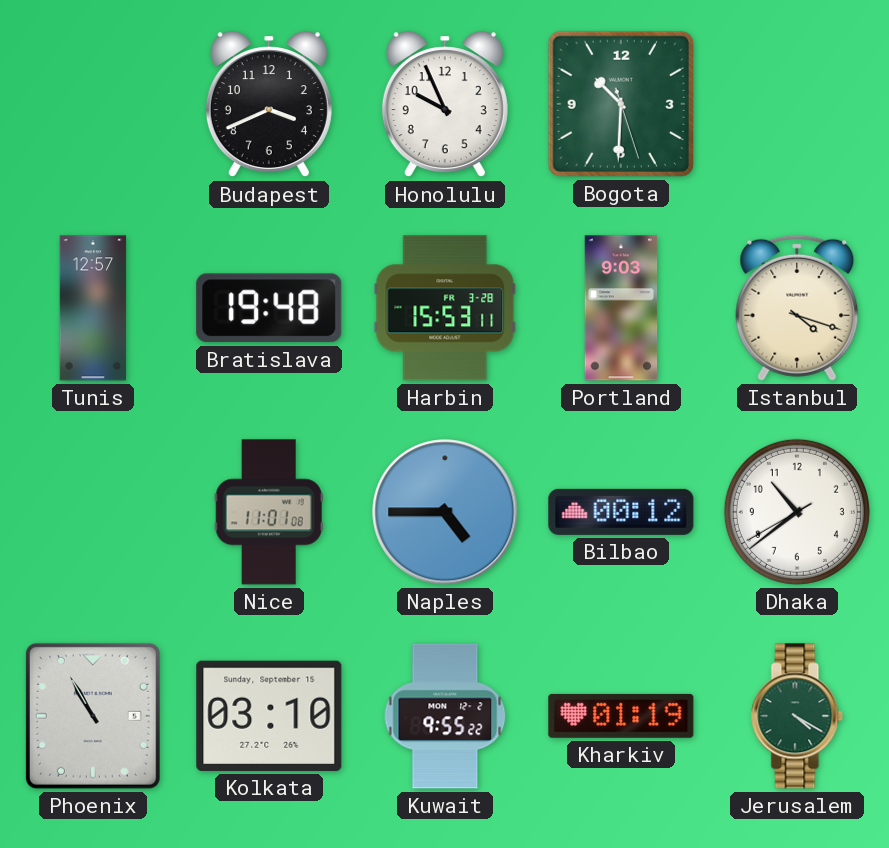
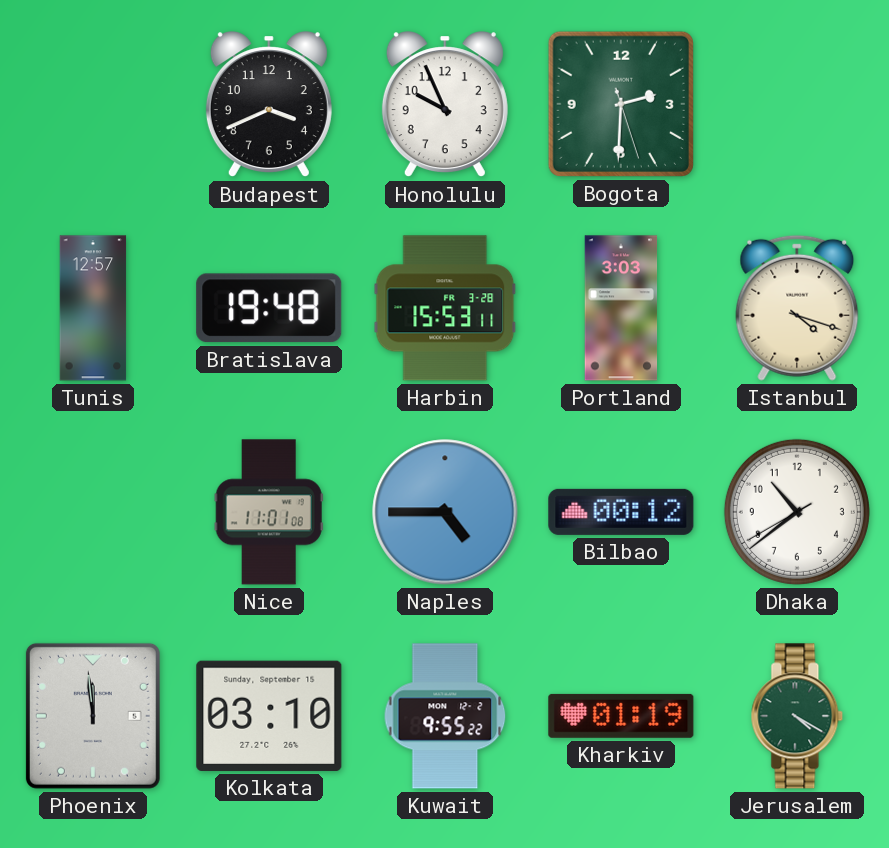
Bogota: 10:30 -> 2:30 (621, 104)
Portland: 9:03 -> 3:03 (621, 308)
Phoenix: 10:55 -> 11:59 (93, 716)
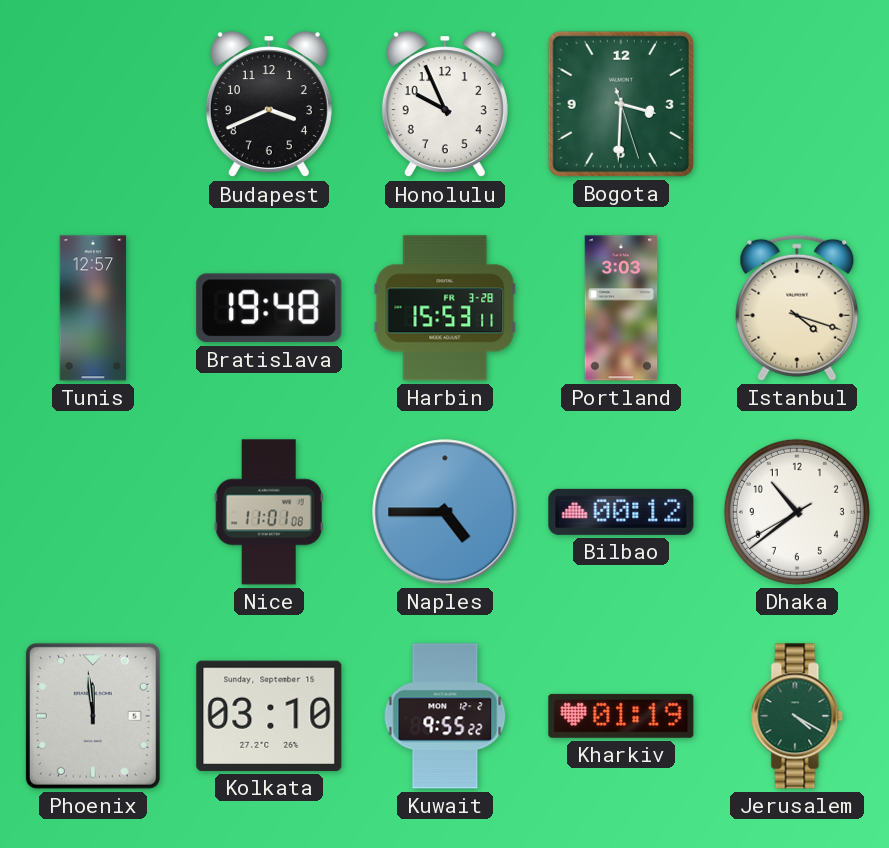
Bogota: 2:30 -> 3:30 (621, 104)
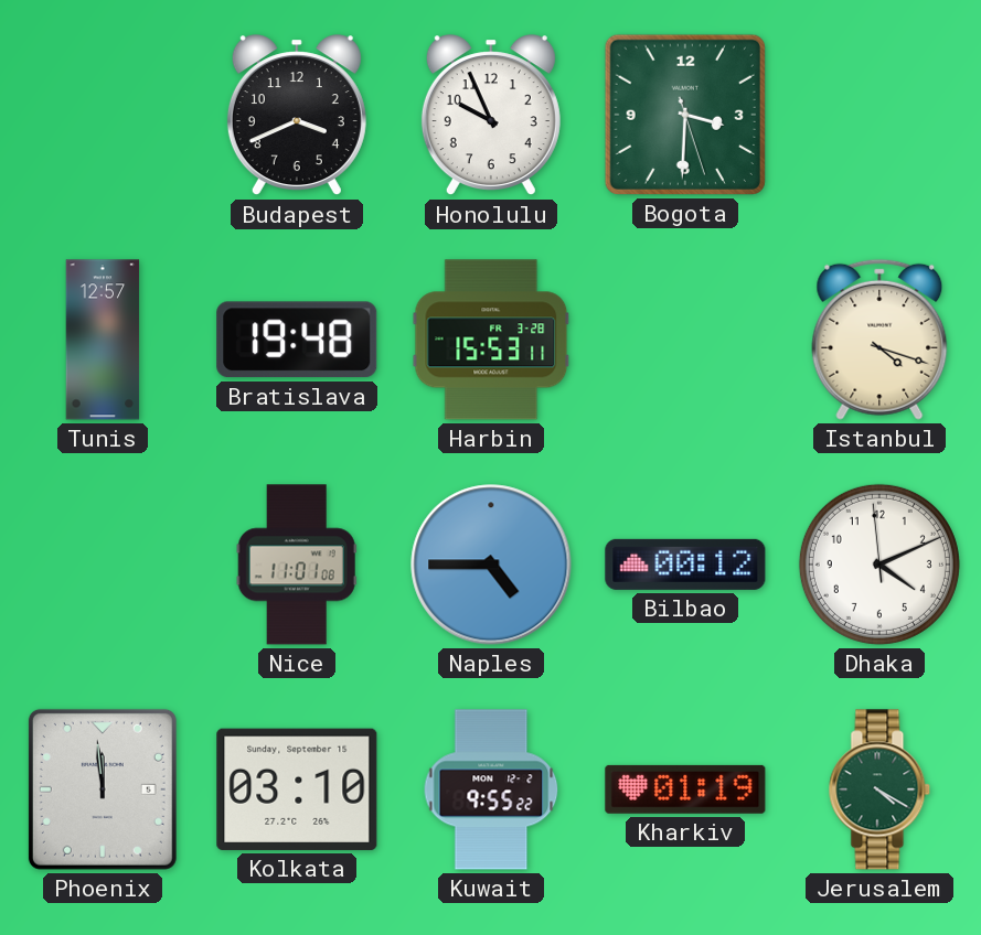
Portland: 3:03 -> none (621, 308)
Dhaka: 10:38 -> 4:10 (879, 565)
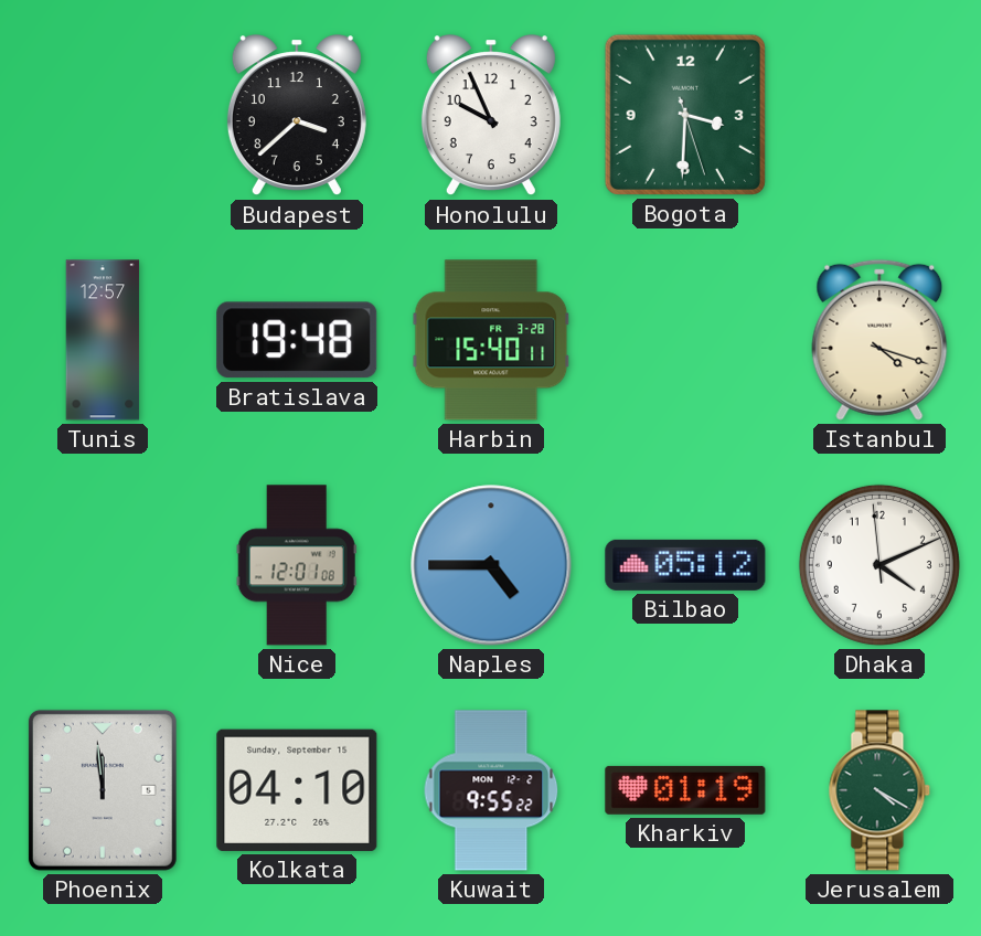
Budapest: 3:41 -> 3:38 (297, 116)
Harbin: 15:53 -> 15:40 (491, 340)
Nice: 11:01 -> 12:01 (297, 565)
Bilbao: 00:12 -> 05:12 (685, 565)
Kolkata: 03:10 -> 04:10 (297, 790)
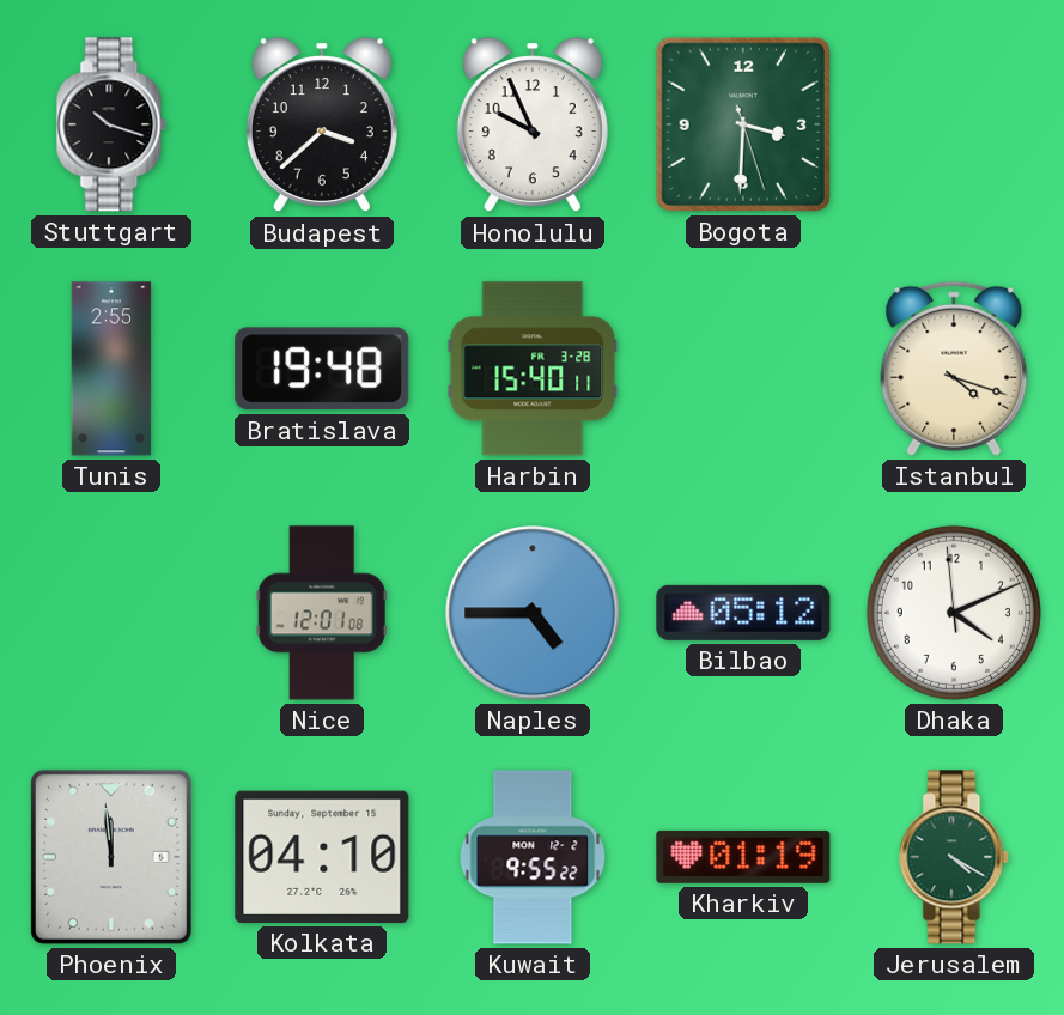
Stuttgart: none -> 10:18 (111, 124)
Tunis: 12:57 -> 2:55 (111, 369)
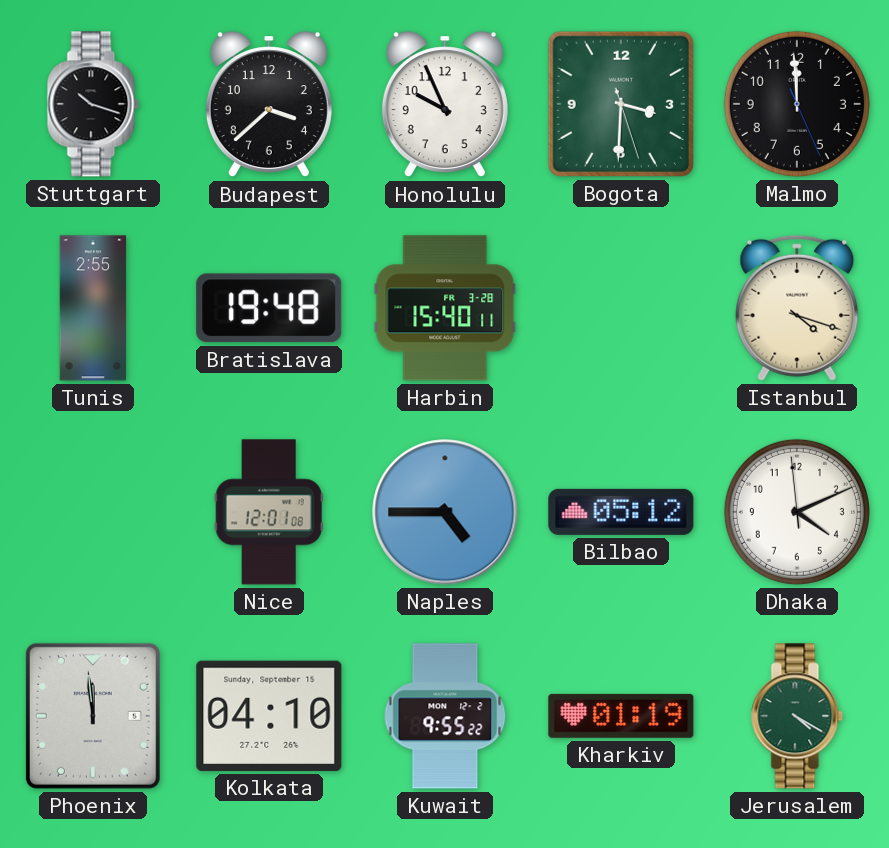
Malmo: none -> 11:59 (797, 104)
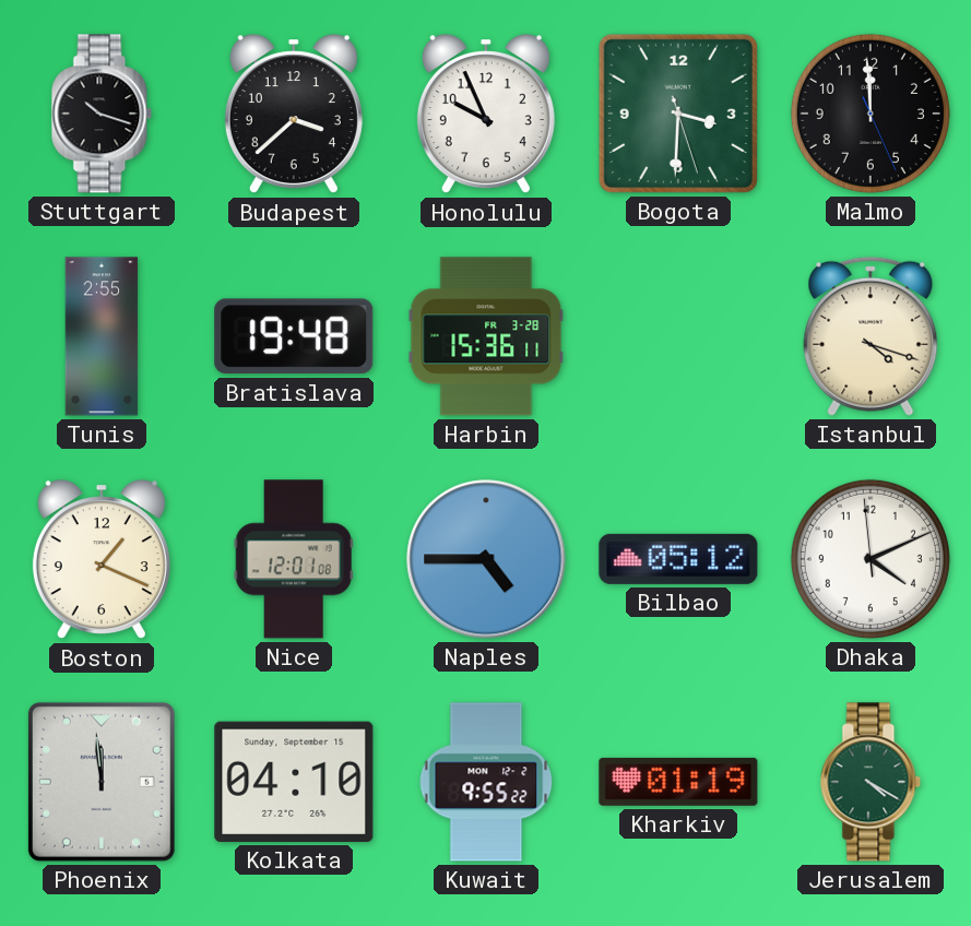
Harbin: 15:40 -> 15:36 (486, 336)
Boston: none -> 1:19 (102, 560)
